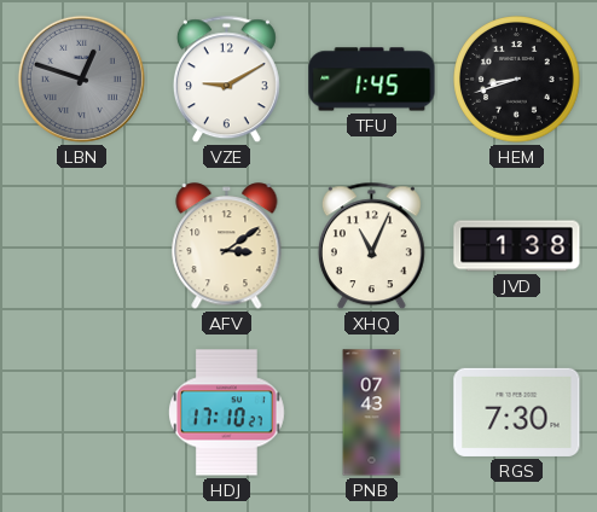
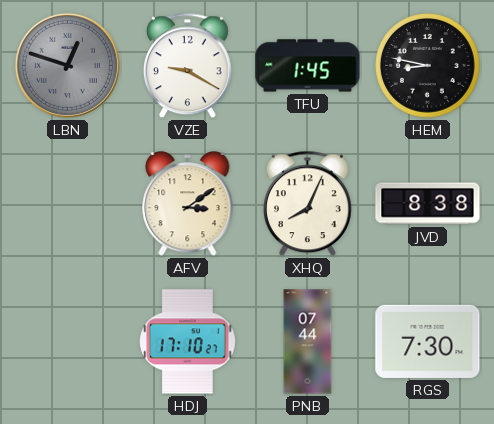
VZE: 9:10 -> 9:20 (187, 66)
HEM: 8:42 -> 8:47 (428, 66)
XHQ: 11:04 -> 8:04 (307, 204)
JVD: 1:38 -> 8:38 (428, 204)
PNB: 07:43 -> 07:44 (308, 342)
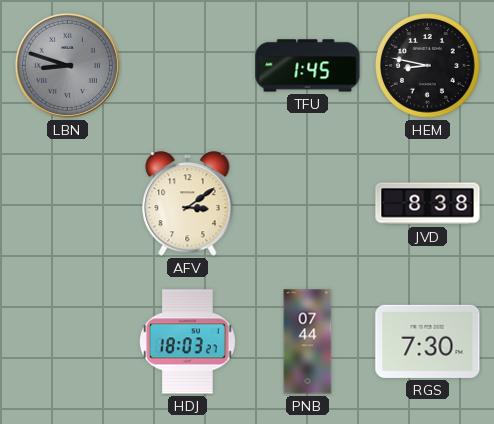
LBN: 12:48 -> 8:48 (67, 65)
VZE: 9:20 -> none (187, 66)
XHQ: 8:04 -> none (307, 204)
HDJ: 17:10 -> 18:03 (188, 342)
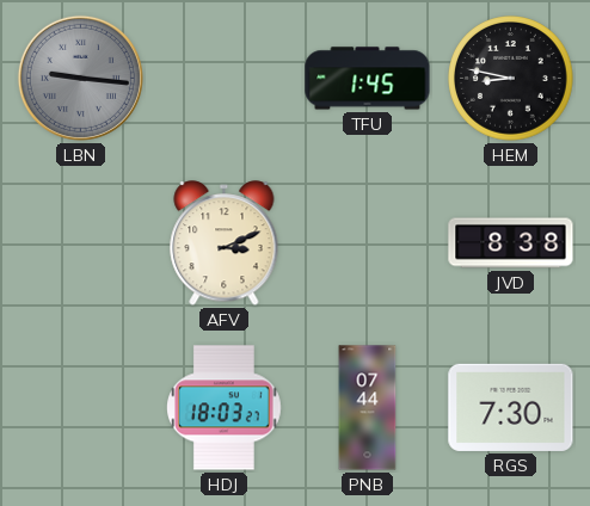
LBN: 8:48 -> 9:16 (80, 78)
AFV: 3:09 -> 3:11 (225, 243)
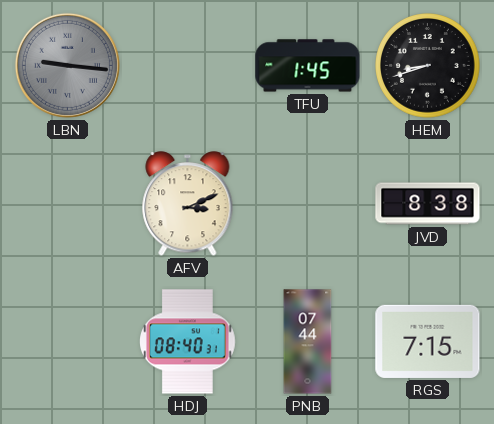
HEM: 8:47 -> 8:42 (428, 66)
HDJ: 18:03 -> 08:40 (188, 342)
RGS: 7:30 -> 7:15 (428, 341)
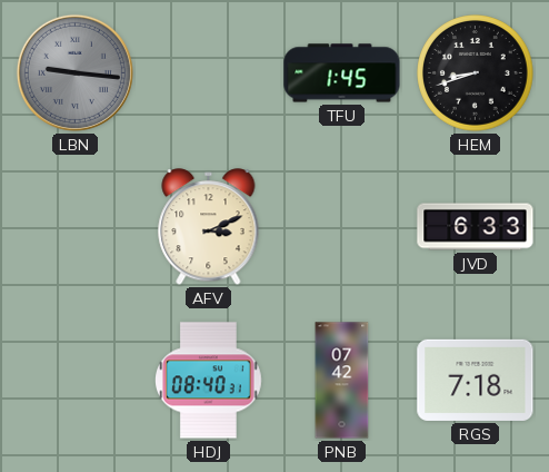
JVD: 8:38 -> 6:33 (476, 227)
PNB: 07:44 -> 07:42 (342, 381)
RGS: 7:15 -> 7:18 (476, 380)
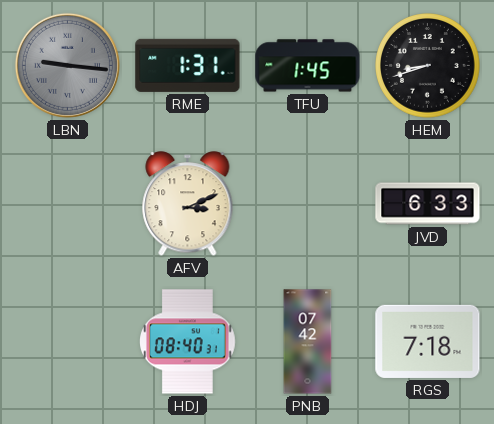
RME: none -> 1:31 (188, 65)
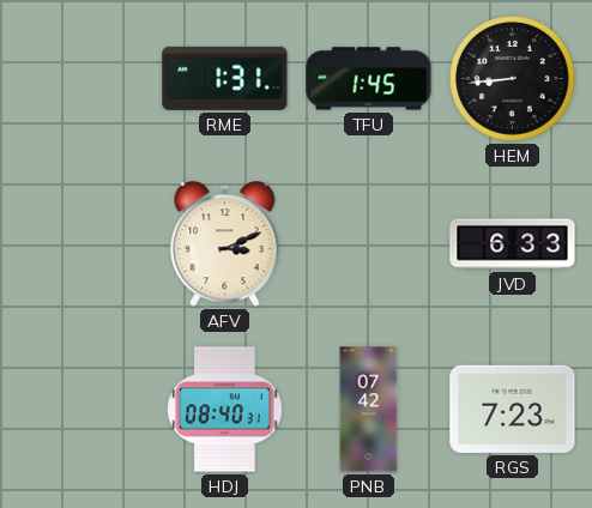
LBN: 9:16 -> none (67, 65)
HEM: 8:42 -> 8:44 (513, 79)
RGS: 7:18 -> 7:23 (513, 409)
